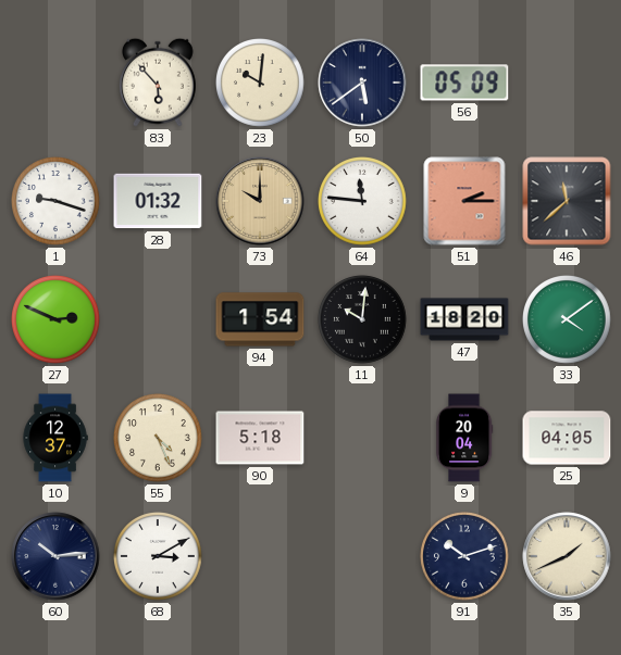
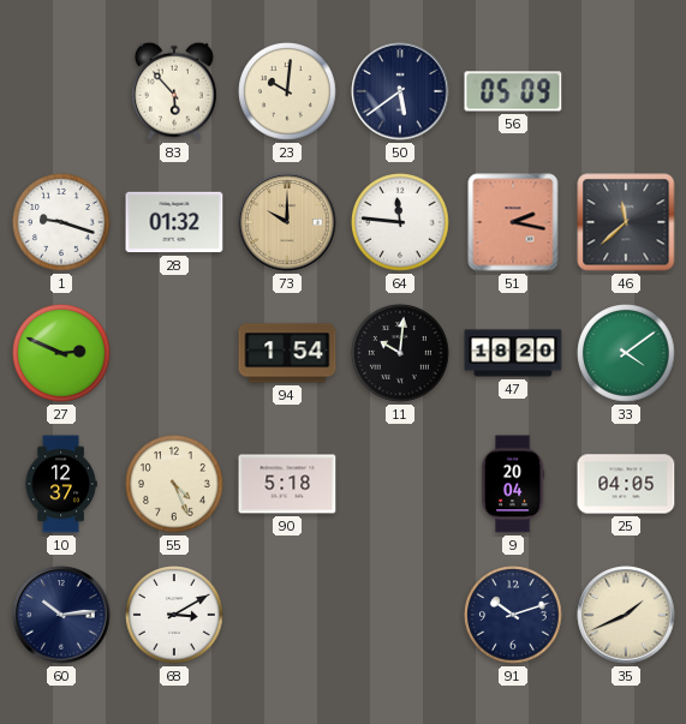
51: 2:15 -> 2:17 (513, 222)
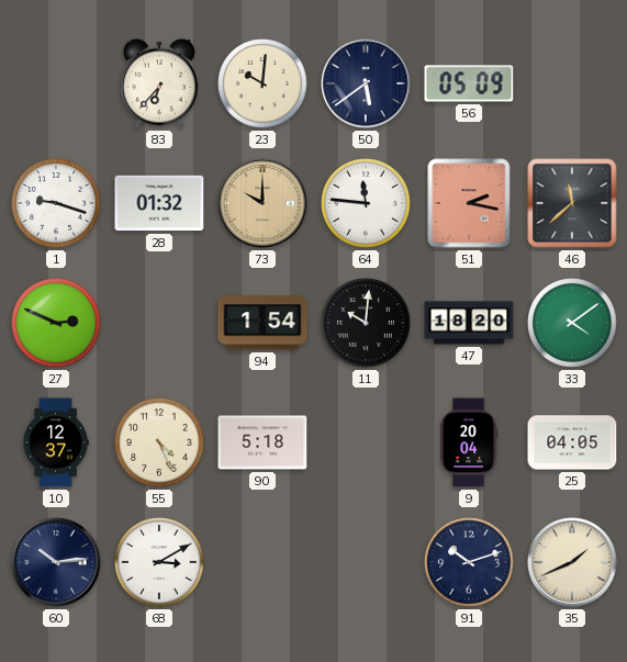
83: 5:53 -> 6:37 (159, 83)
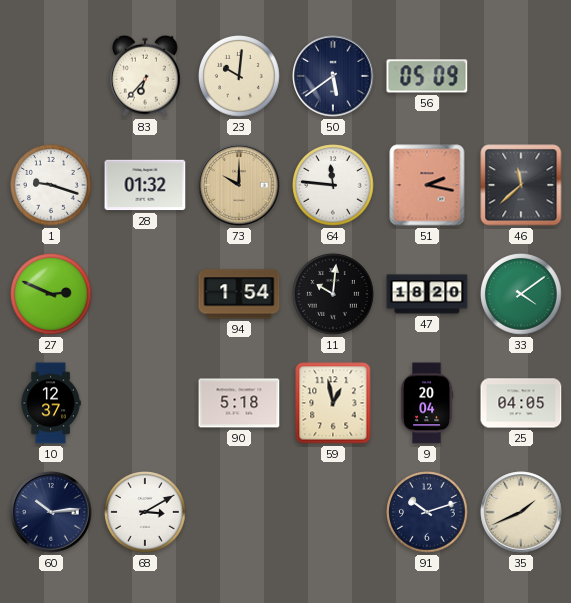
55: 4:26 -> none (160, 444)
59: none -> 12:58 (333, 403)
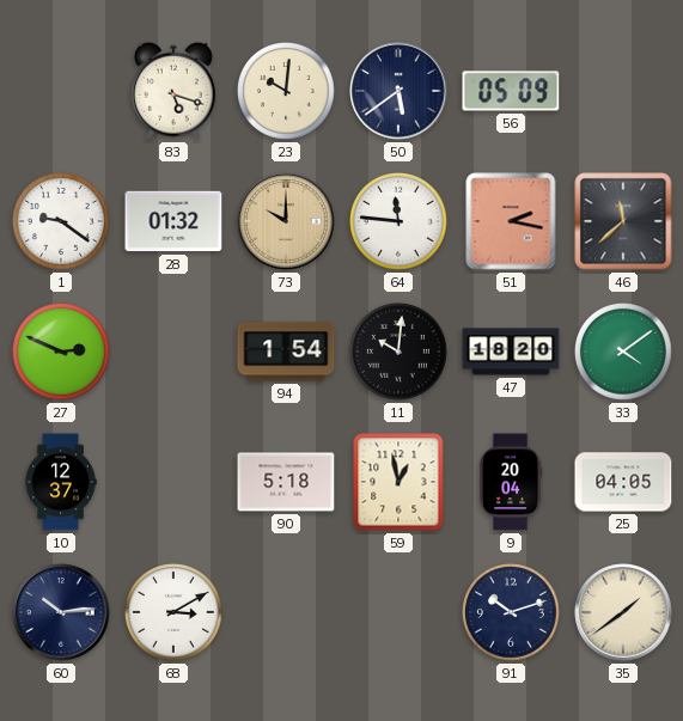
83: 6:37 -> 5:18 (173, 91)
1: 9:18 -> 9:21 (62, 222)
35: 1:41 -> 1:39 (623, 612)
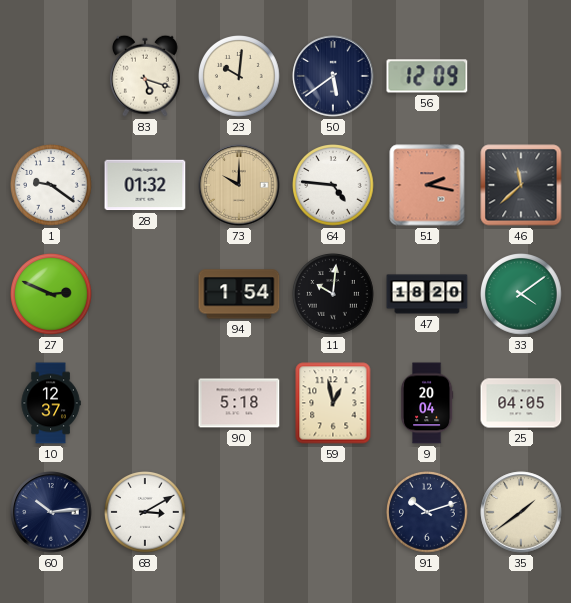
56: 05:09 -> 12:09 (427, 76)
64: 11:46 -> 4:46 (334, 186)
